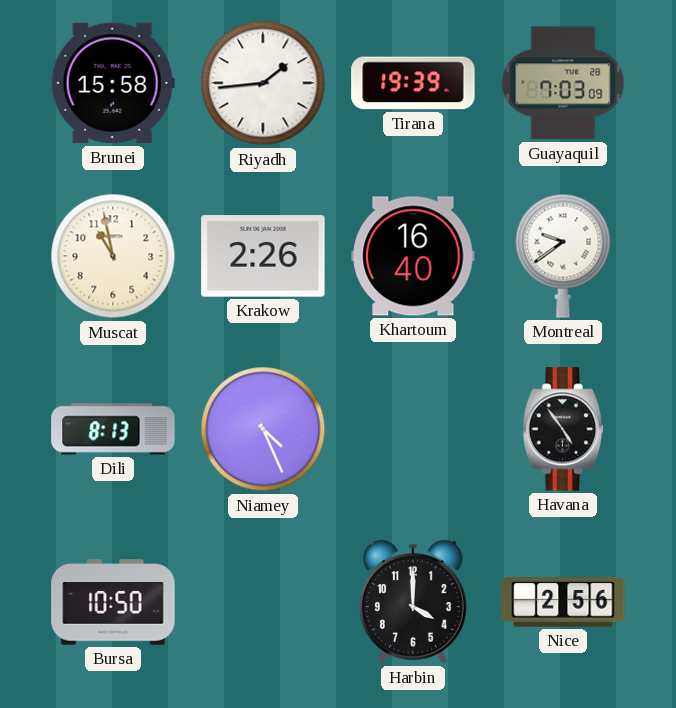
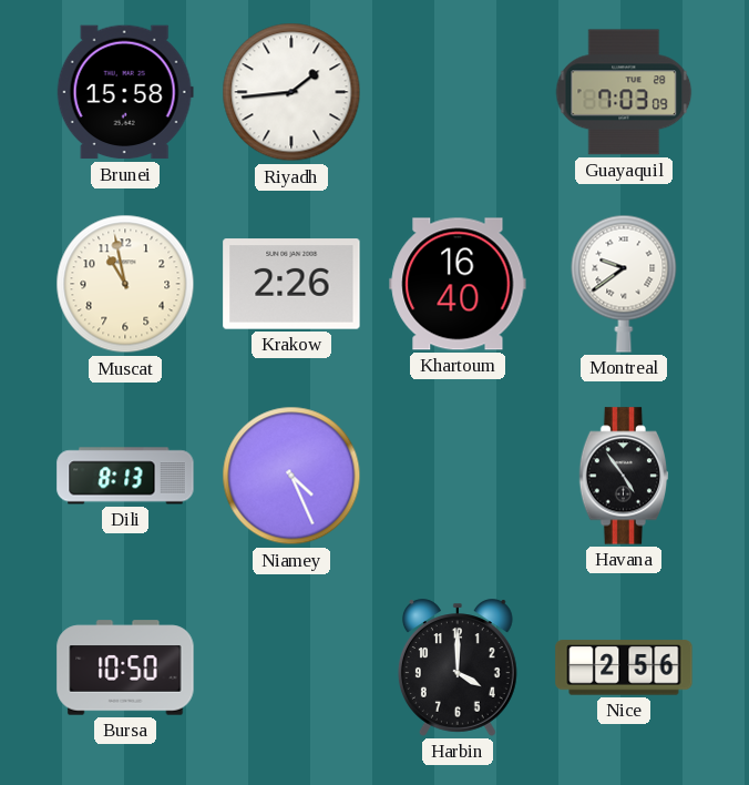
Tirana: 19:39 -> none (413, 83)
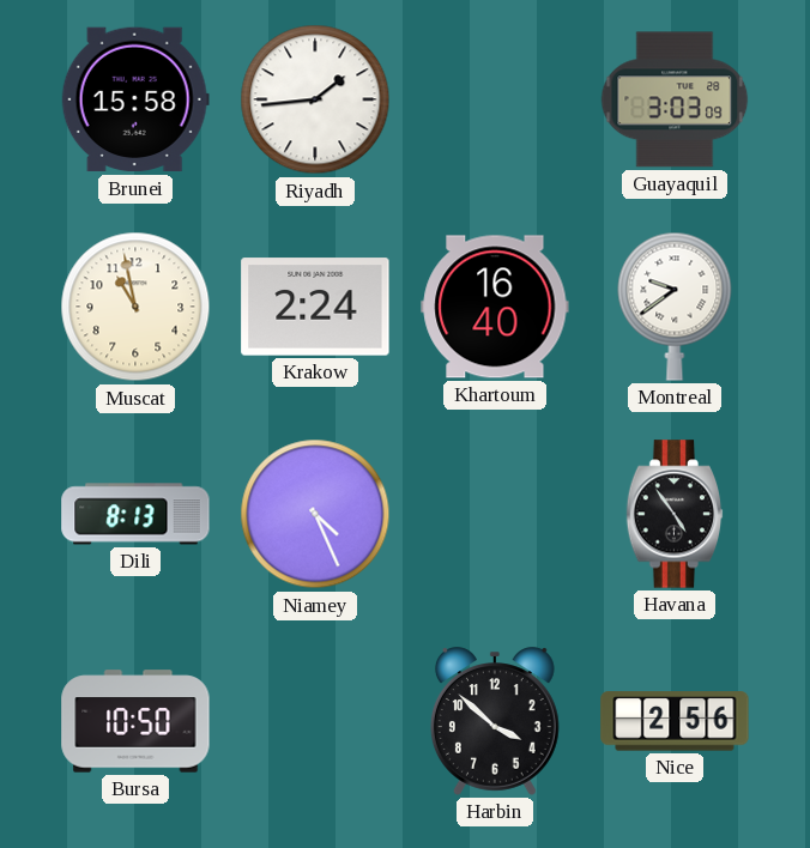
Guayaquil: 7:03 -> 3:03 (675, 99)
Krakow: 2:26 -> 2:24 (315, 307)
Harbin: 4:00 -> 3:52 (495, 721)
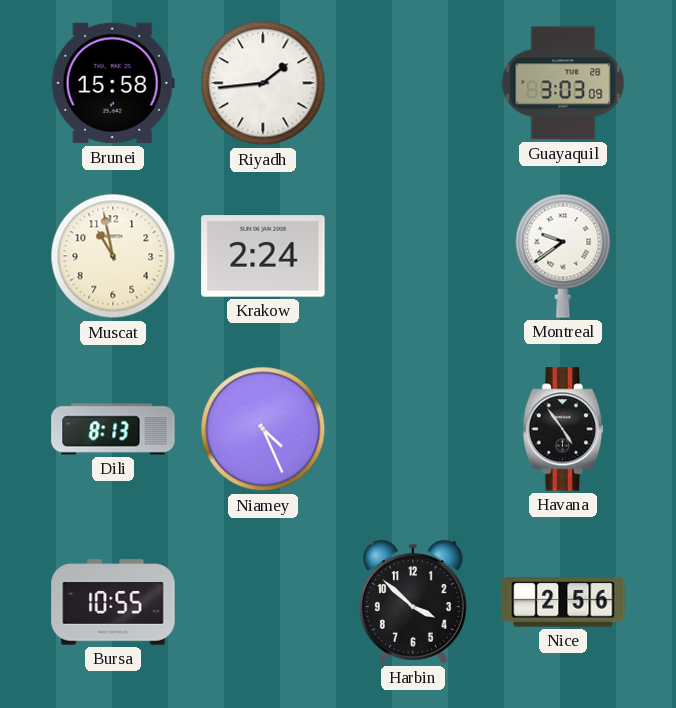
Khartoum: 16:40 -> none (495, 307)
Bursa: 10:50 -> 10:55 (113, 602)
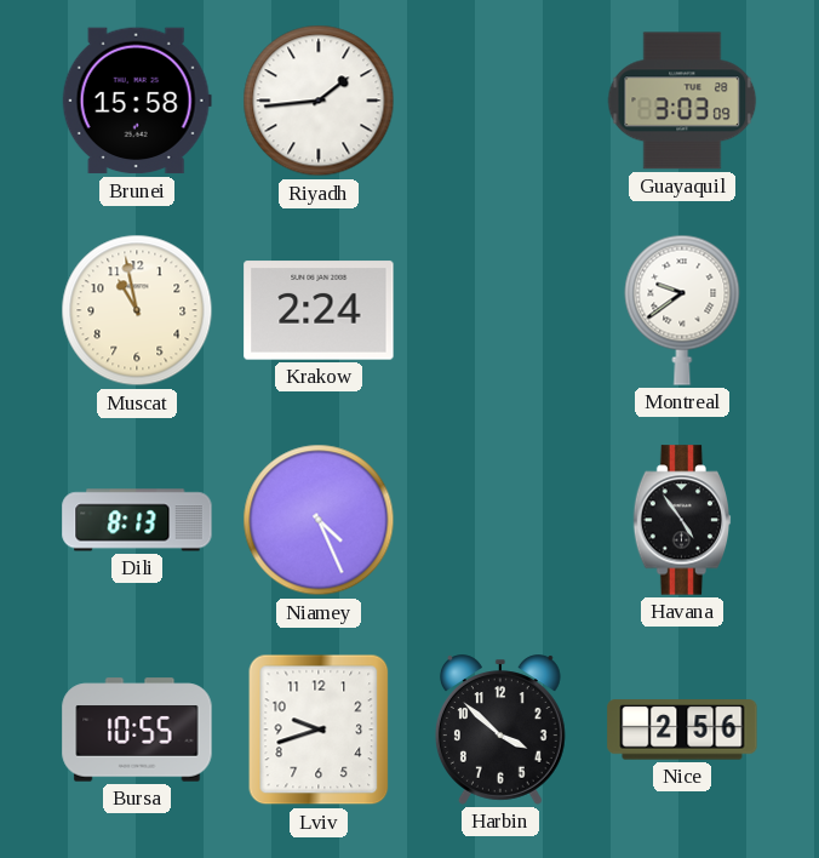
Lviv: none -> 9:42 (319, 730)
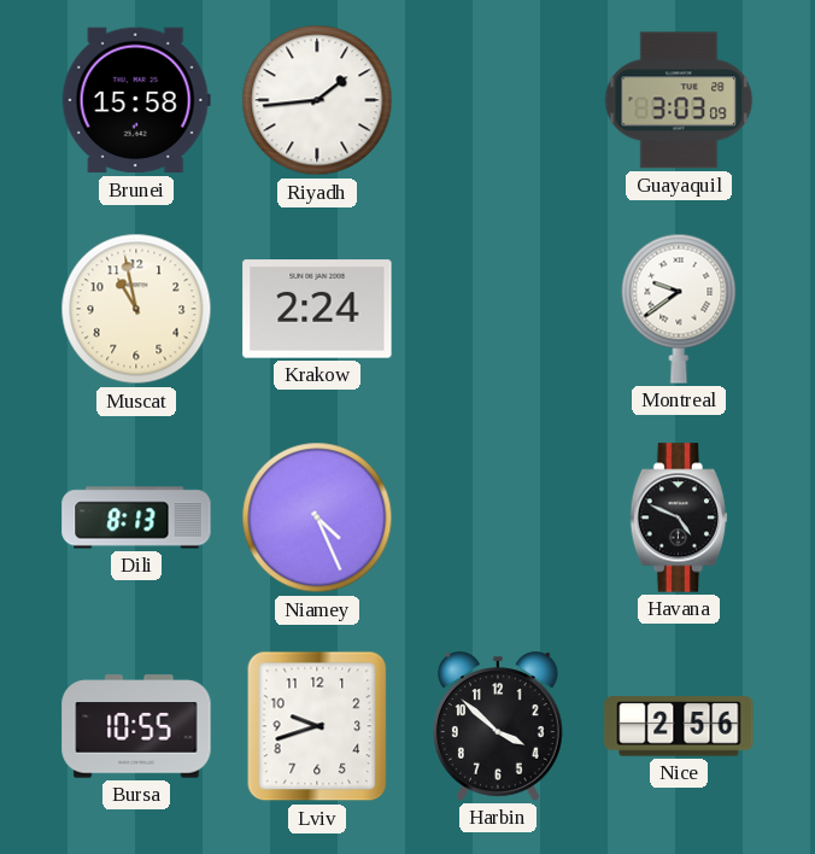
Havana: 4:54 -> 4:49 (679, 517)
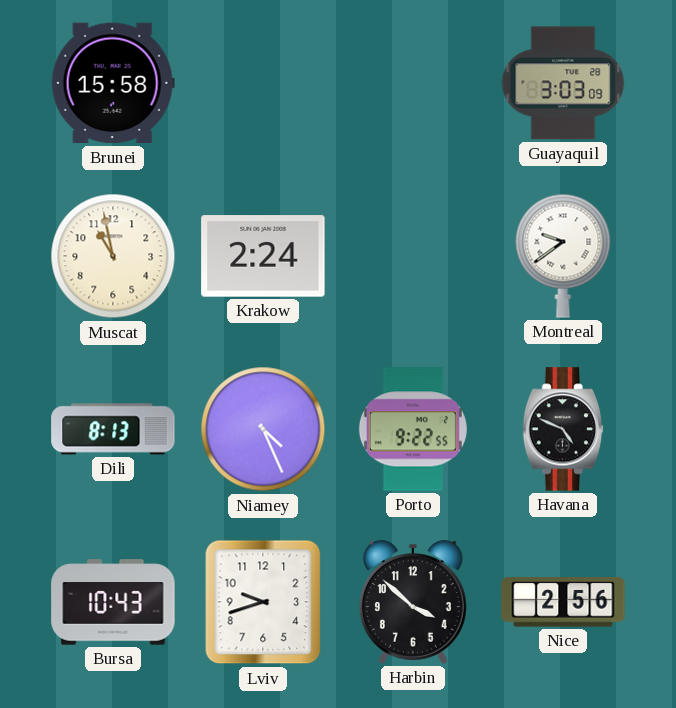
Riyadh: 1:44 -> none (317, 100)
Porto: none -> 9:22 (413, 429)
Bursa: 10:55 -> 10:43 (113, 602)
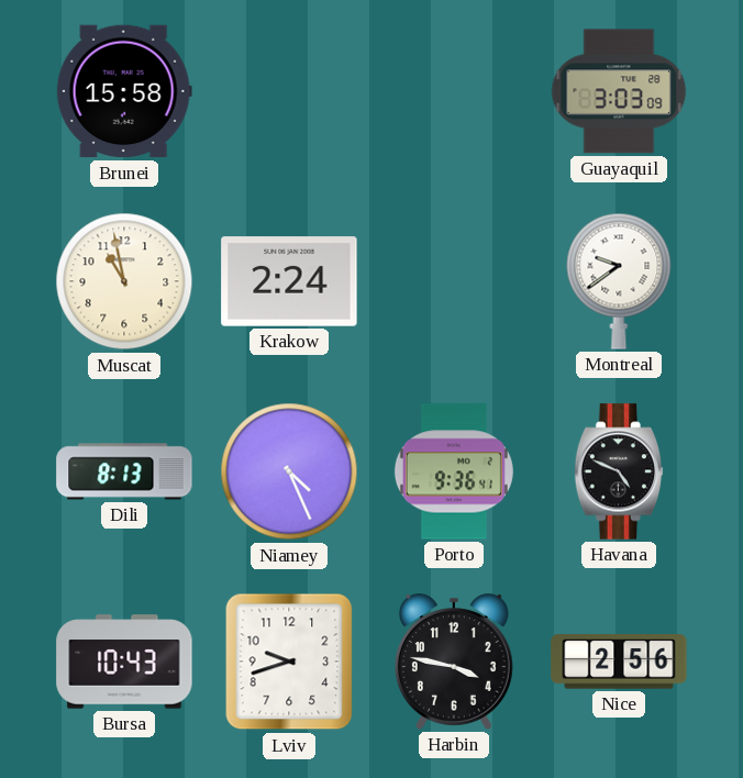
Porto: 9:22 -> 9:36 (454, 471)
Harbin: 3:52 -> 3:47 (454, 662)
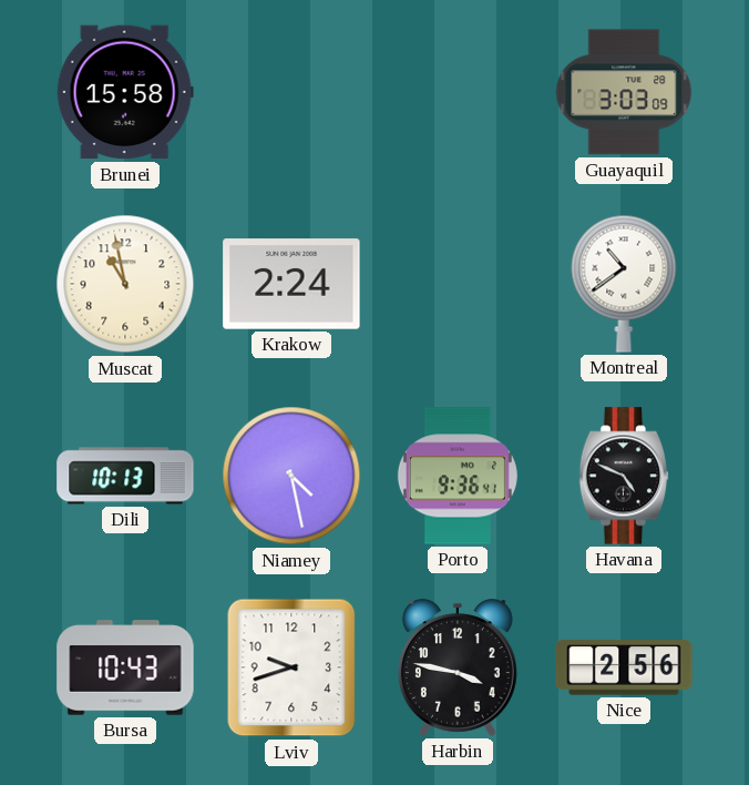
Montreal: 9:39 -> 10:39 (624, 284)
Dili: 8:13 -> 10:13 (125, 476)
Niamey: 4:26 -> 4:28 (291, 476)
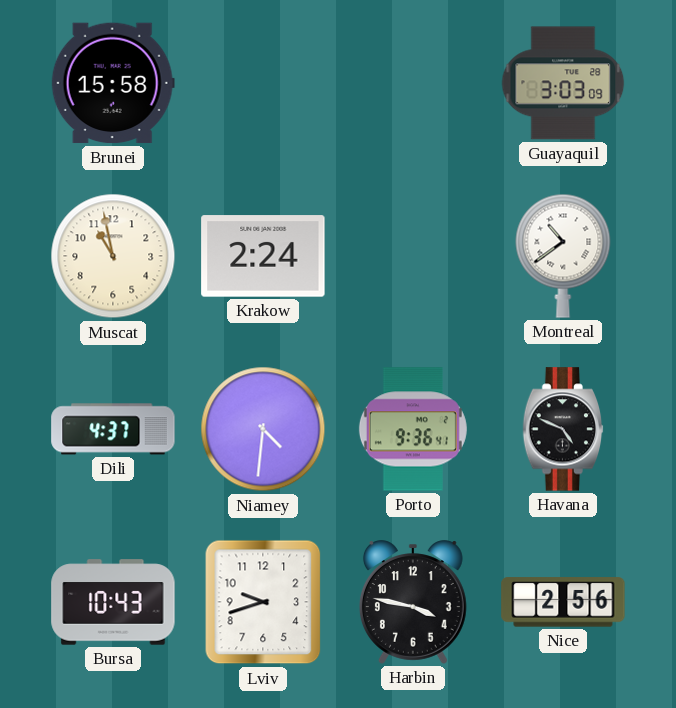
Dili: 10:13 -> 4:37 (113, 429)
Niamey: 4:28 -> 4:31 (263, 429)
